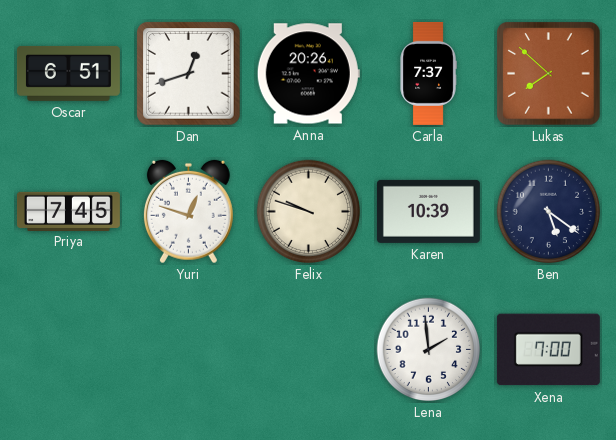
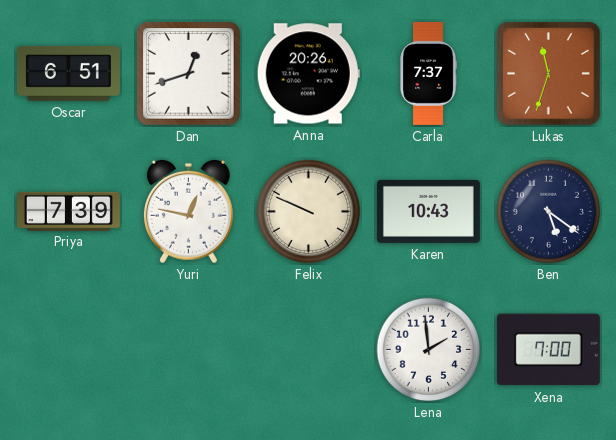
Lukas: 7:52 -> 11:33 (549, 74)
Priya: 7:45 -> 7:39 (68, 211)
Yuri: 12:48 -> 12:47 (188, 212)
Felix: 9:48 -> 9:49 (309, 212)
Karen: 10:39 -> 10:43 (428, 211)
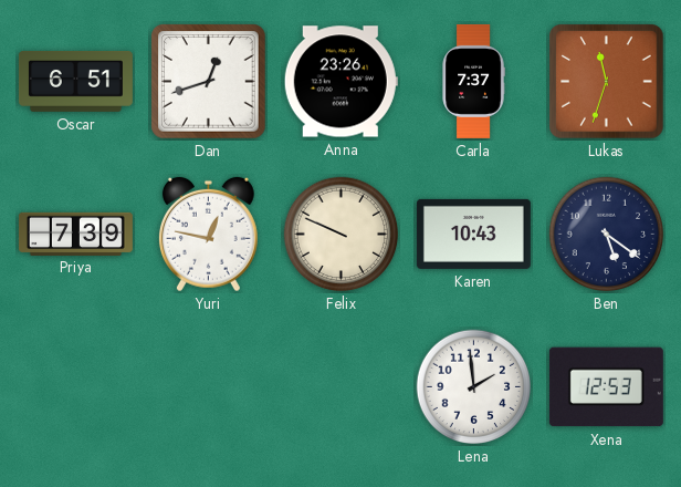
Anna: 20:26 -> 23:26 (340, 82)
Xena: 7:00 -> 12:53 (606, 387)
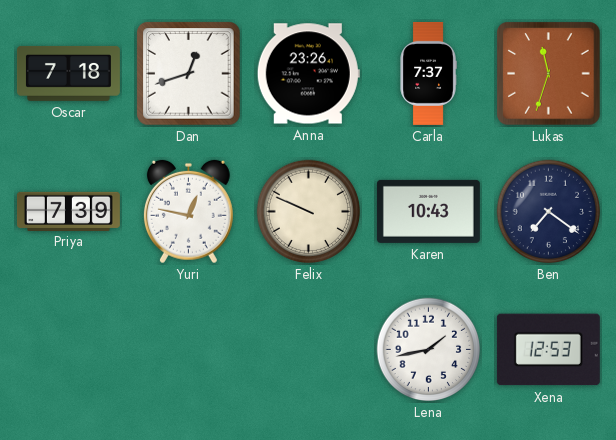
Oscar: 6:51 -> 7:18 (68, 73)
Ben: 5:21 -> 7:21 (549, 212)
Lena: 1:59 -> 1:43 (429, 350)
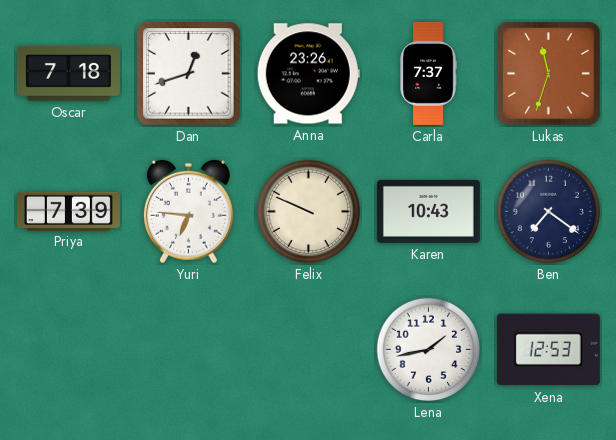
Yuri: 12:47 -> 6:46 (188, 212)
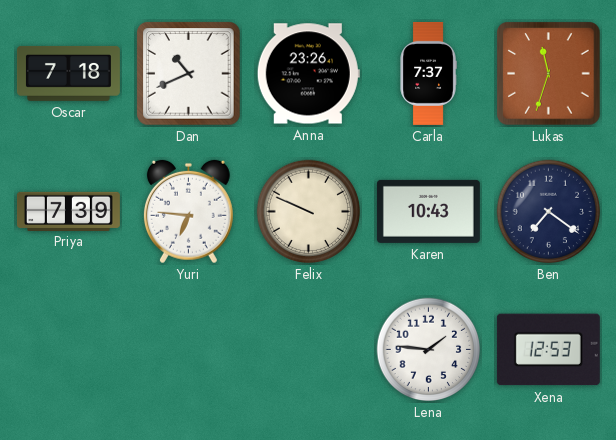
Dan: 12:42 -> 10:41 (189, 74)
Lena: 1:43 -> 1:46 (429, 350)
